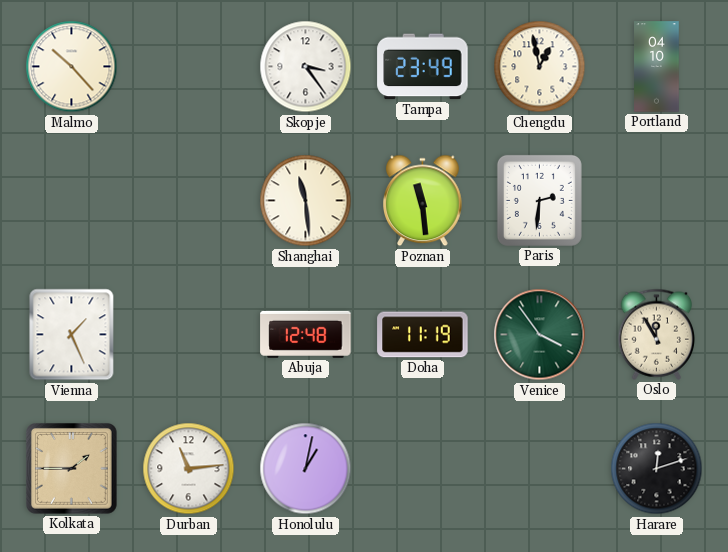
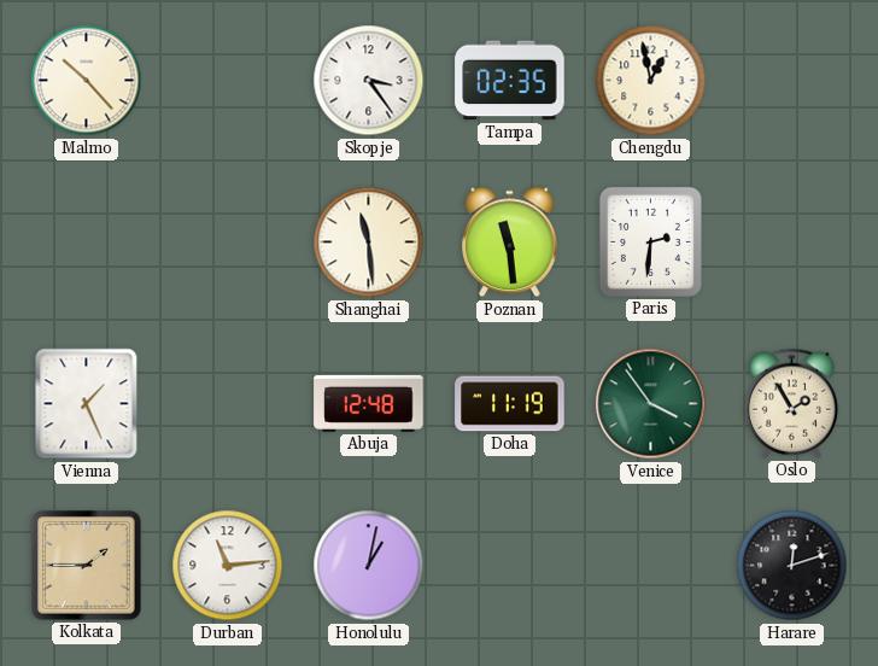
Tampa: 23:49 -> 02:35 (510, 81)
Portland: 04:10 -> none (657, 67)
Oslo: 11:55 -> 1:55 (792, 403)
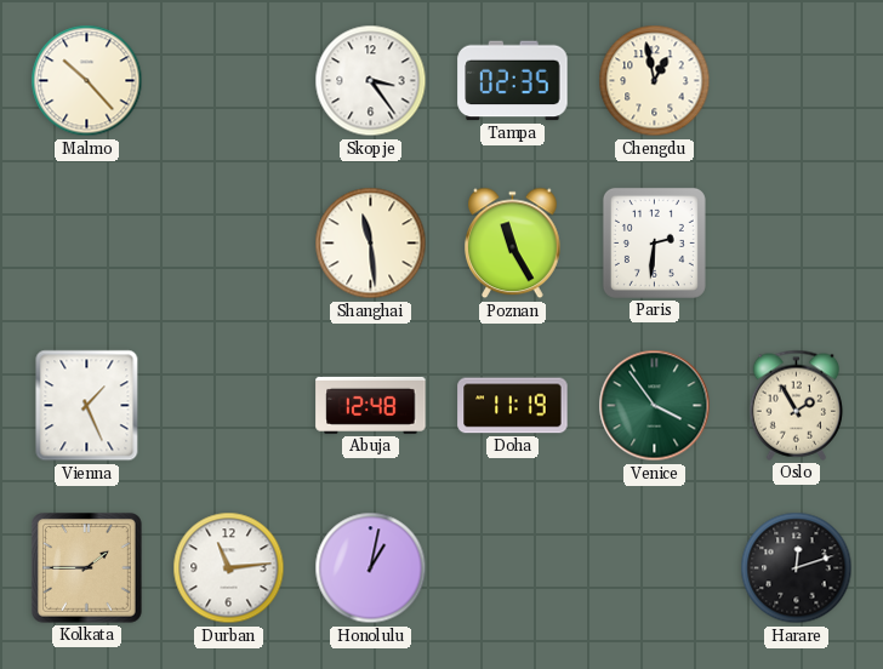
Poznan: 11:29 -> 11:25 (513, 244)
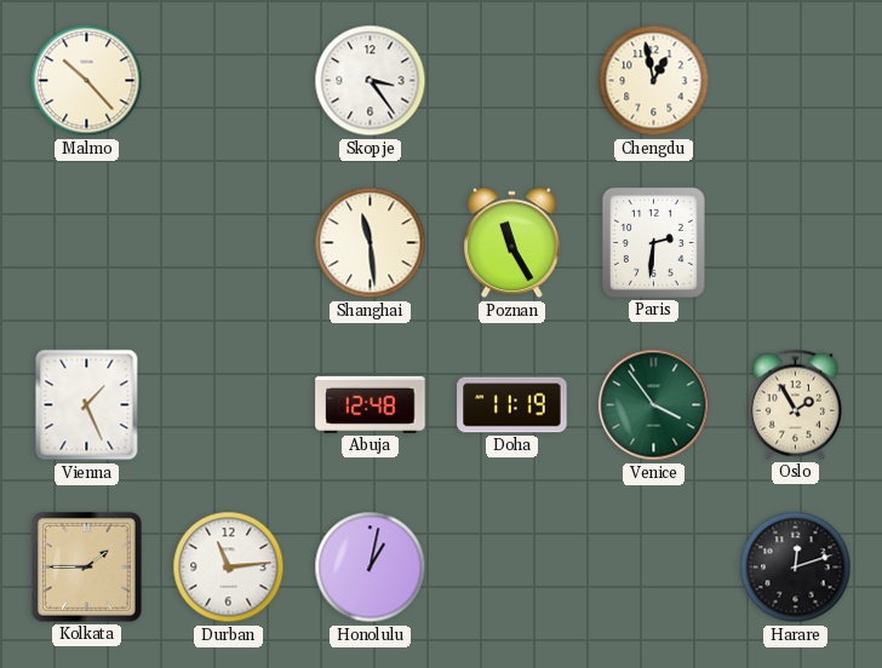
Tampa: 02:35 -> none (513, 81)
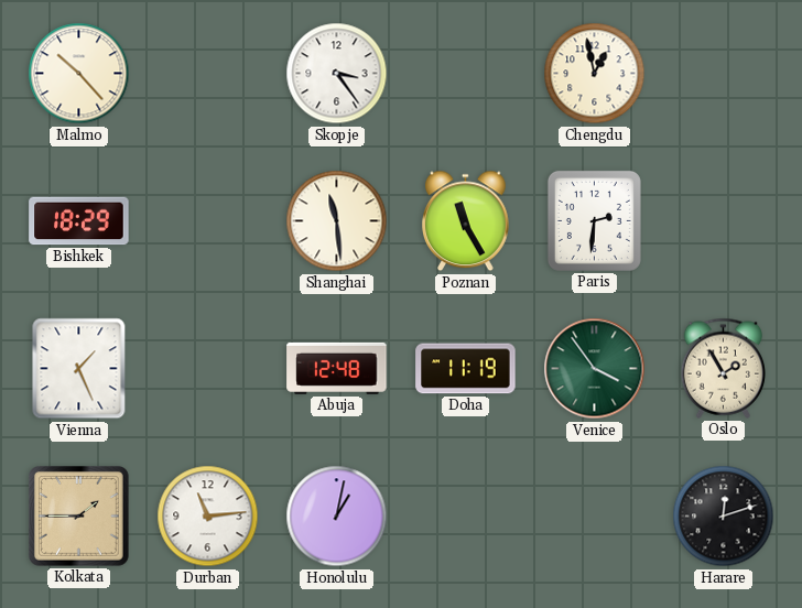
Bishkek: none -> 18:29 (79, 221)
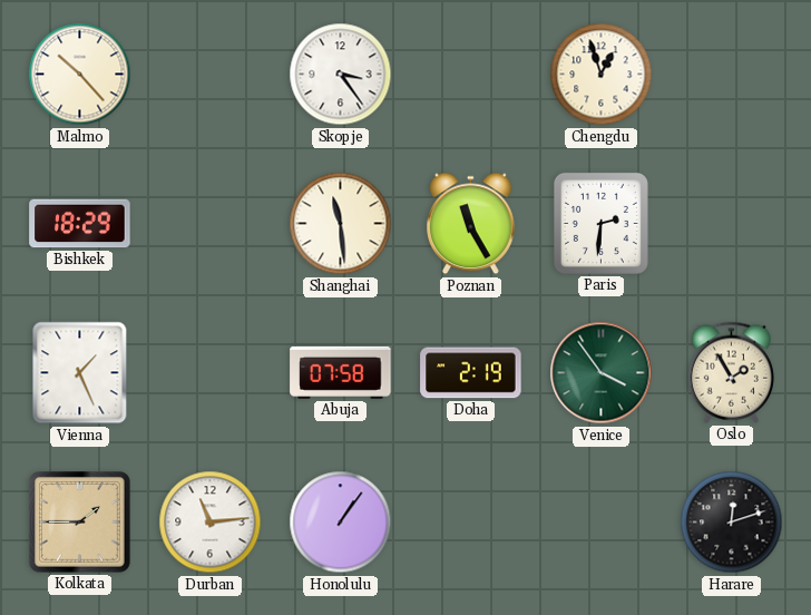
Chengdu: 12:58 -> 12:57 (602, 75)
Abuja: 12:48 -> 07:58 (341, 372)
Doha: 11:19 -> 2:19 (471, 373)
Honolulu: 1:02 -> 1:06 (341, 523)
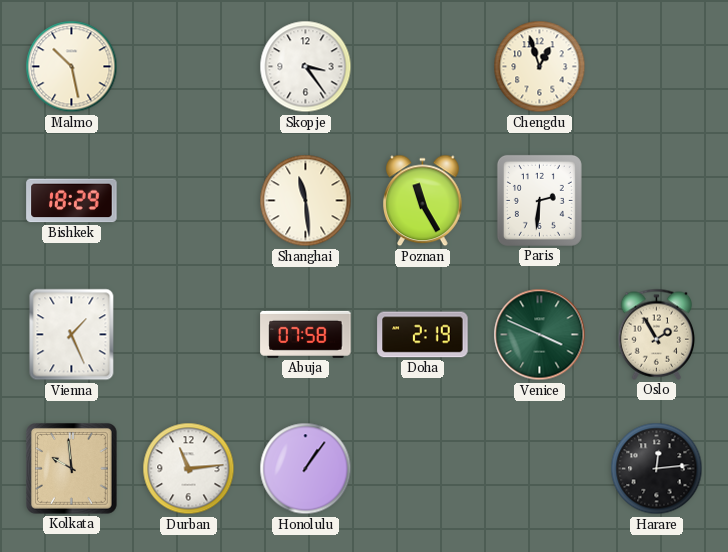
Malmo: 10:23 -> 10:28 (72, 67)
Venice: 3:54 -> 3:49 (540, 335)
Kolkata: 1:45 -> 9:59 (72, 469)
Harare: 12:12 -> 12:14 (657, 469)
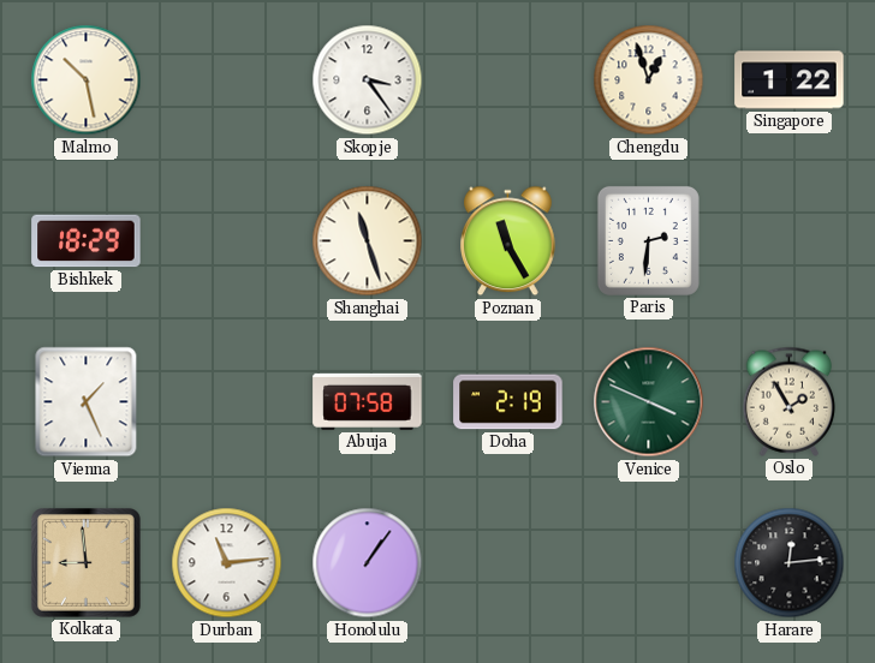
Singapore: none -> 1:22 (790, 80)
Shanghai: 11:29 -> 11:27 (368, 241)
Kolkata: 9:59 -> 8:59 (87, 563)
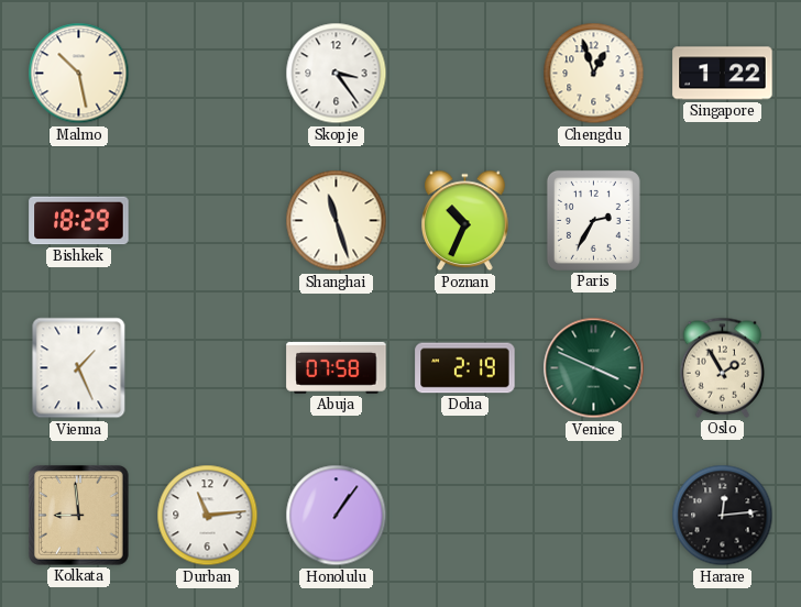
Poznan: 11:25 -> 10:34 (465, 221)
Paris: 2:31 -> 2:35 (593, 220)
